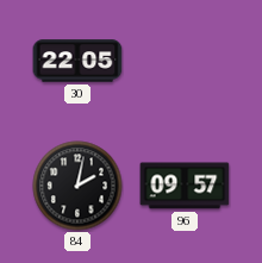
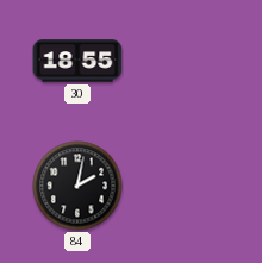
30: 22:05 -> 18:55 (77, 61)
96: 09:57 -> none (185, 186)
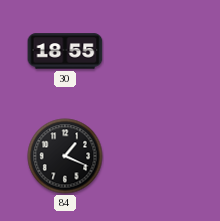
84: 2:02 -> 1:19 (65, 156)
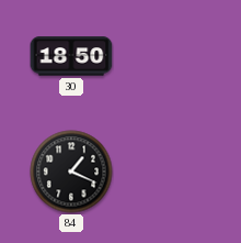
30: 18:55 -> 18:50 (71, 56)
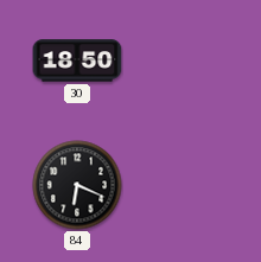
84: 1:19 -> 6:19 (77, 185)
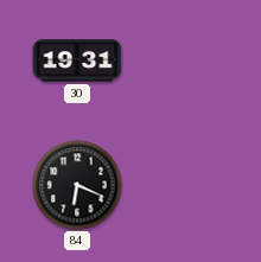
30: 18:50 -> 19:31 (77, 60)
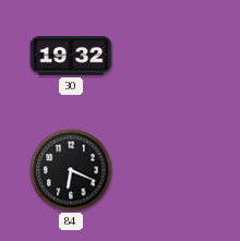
30: 19:31 -> 19:32 (71, 56)
